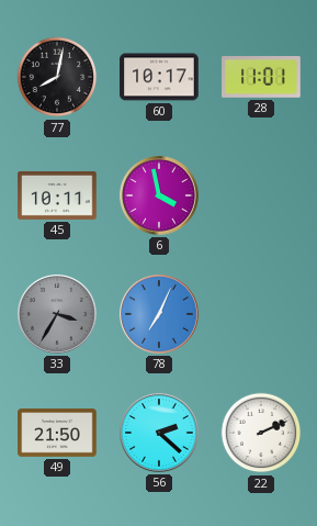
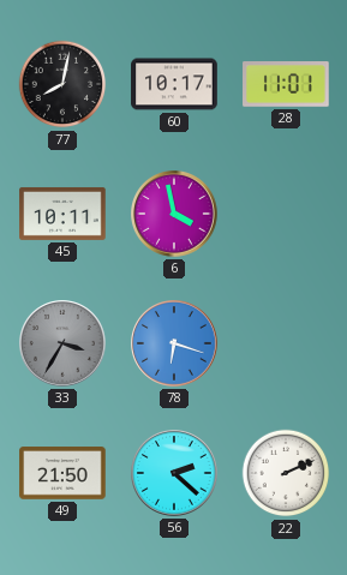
78: 7:04 -> 6:18 (175, 345)
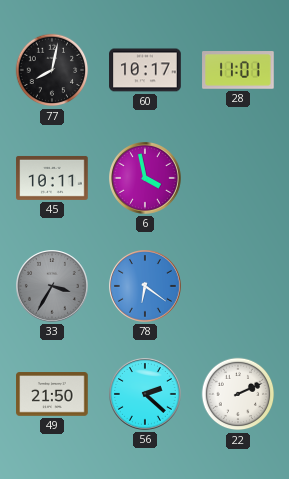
78: 6:18 -> 6:21 (146, 287)
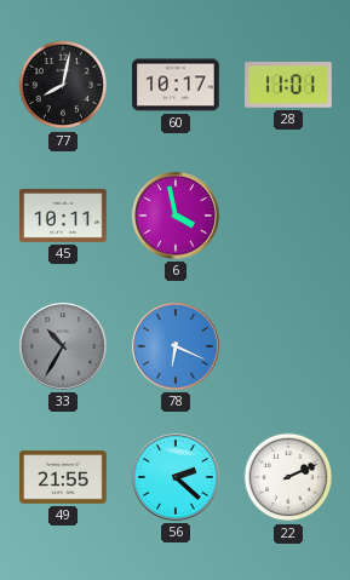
33: 3:35 -> 10:35 (64, 348)
78: 6:21 -> 6:19 (177, 348)
49: 21:50 -> 21:55 (63, 477)
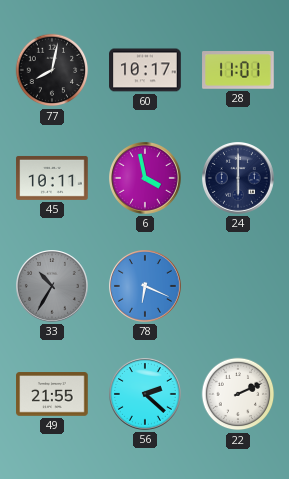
24: none -> 6:00 (239, 179)
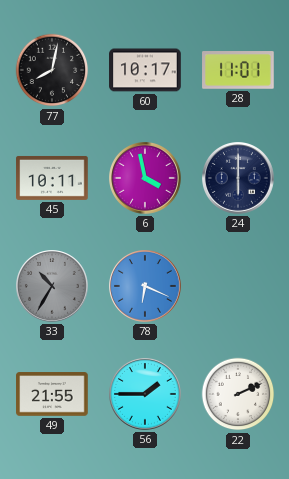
56: 2:22 -> 1:45 (146, 395)
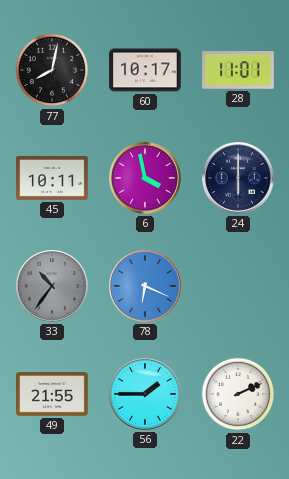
33: 10:35 -> 10:36 (53, 287)
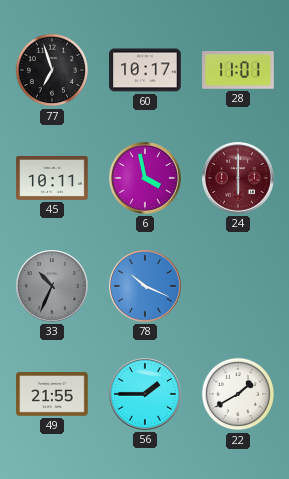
77: 8:02 -> 6:57 (52, 70)
24 dial: navy -> burgundy (239, 179)
33: 10:36 -> 10:34 (53, 287)
78: 6:19 -> 10:19 (146, 287)
22: 2:11 -> 1:40 (238, 394)
